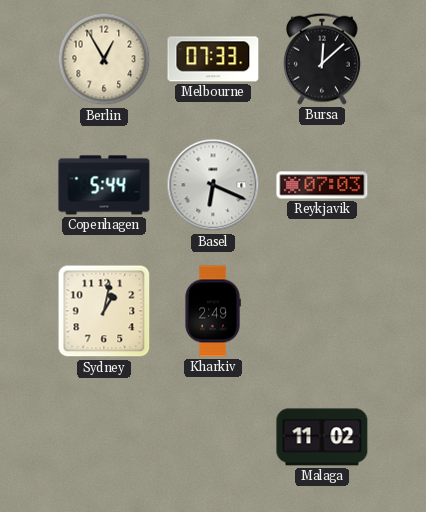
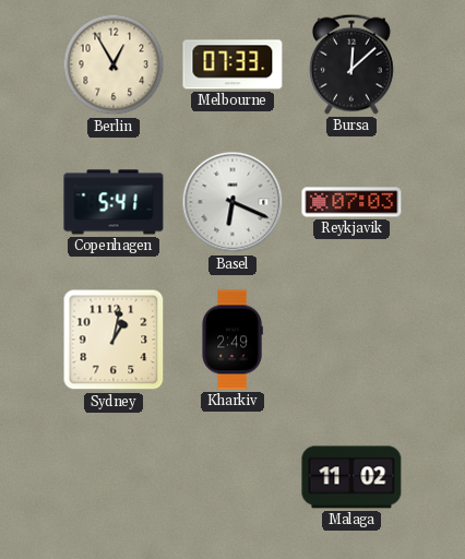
Copenhagen: 5:44 -> 5:41 (114, 202)
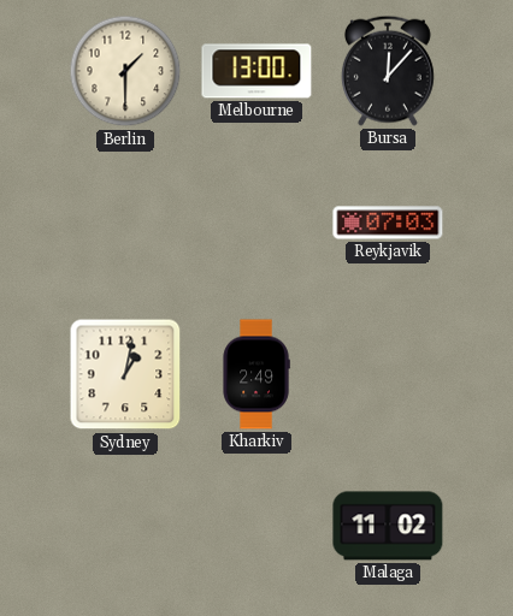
Berlin: 12:55 -> 1:30 (125, 71)
Melbourne: 07:33 -> 13:00 (256, 71)
Bursa: 12:08 -> 12:07 (388, 71)
Copenhagen: 5:41 -> none (114, 202)
Basel: 6:19 -> none (233, 202)
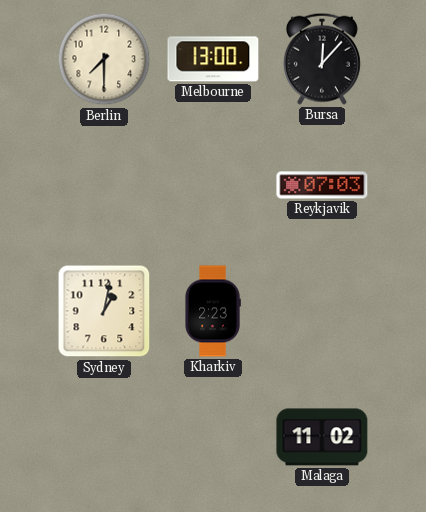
Berlin: 1:30 -> 7:30 (104, 59)
Kharkiv: 2:49 -> 2:23 (213, 311)
